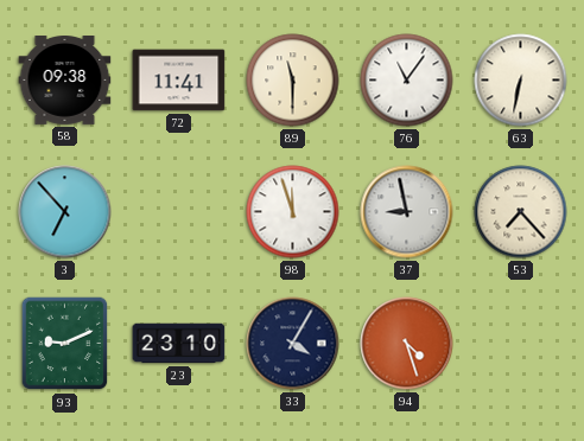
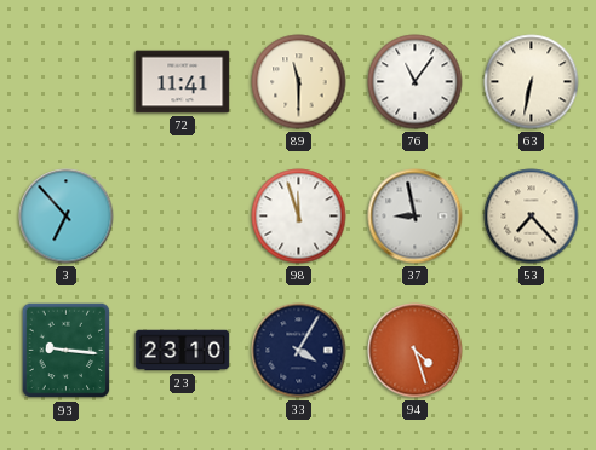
58: 09:38 -> none (65, 81)
93: 9:11 -> 9:16 (67, 351)
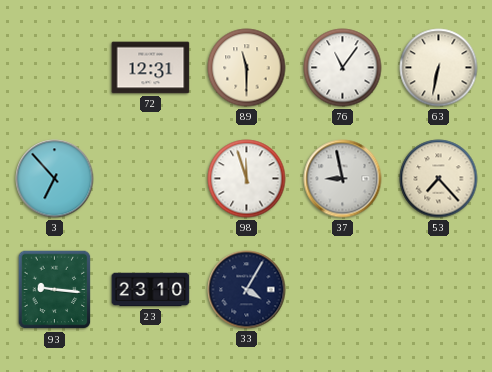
72: 11:41 -> 12:31 (151, 68)
94: 4:27 -> none (416, 351)
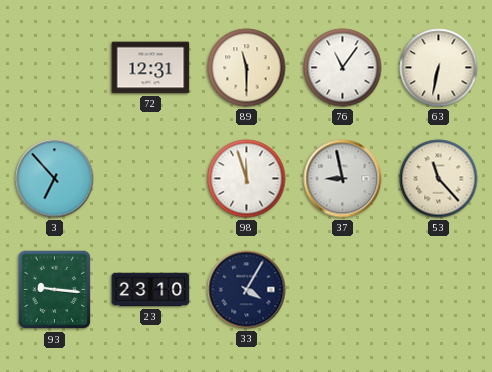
53: 7:23 -> 11:23 (439, 179)
